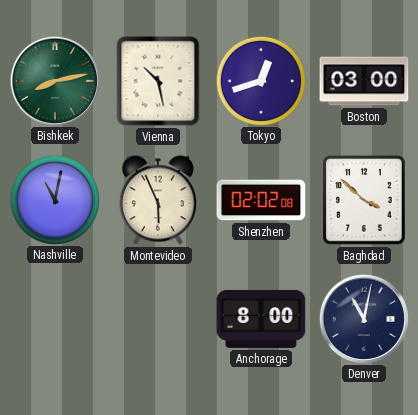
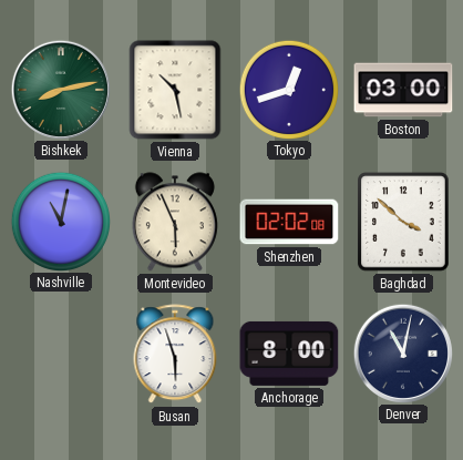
Busan: none -> 5:57 (175, 355)
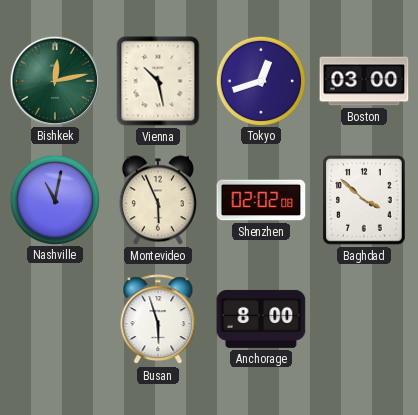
Bishkek: 8:13 -> 12:13 (54, 80)
Denver: 11:02 -> none (402, 352)
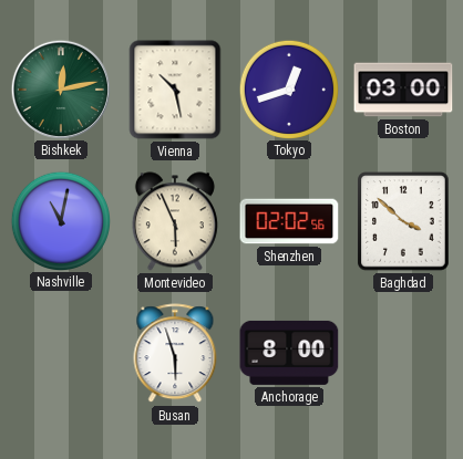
Shenzhen: 02:02:08 -> 02:02:56 (289, 221)
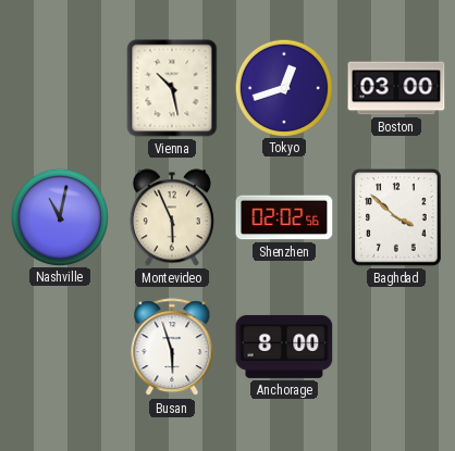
Bishkek: 12:13 -> none (60, 88)
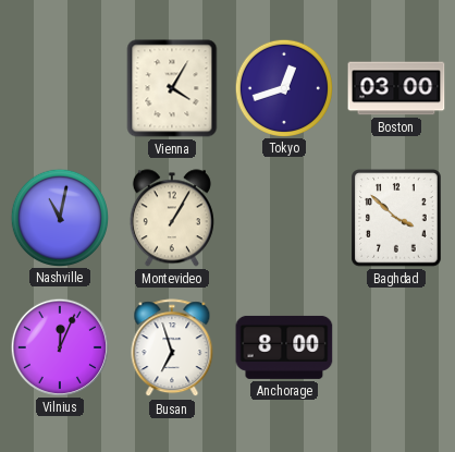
Vienna: 10:28 -> 4:05 (172, 88)
Montevideo: 5:56 -> 1:05 (172, 218)
Shenzhen: 02:02 -> none (284, 217)
Vilnius: none -> 12:04 (59, 346)
Busan: 5:57 -> 6:57 (172, 349)
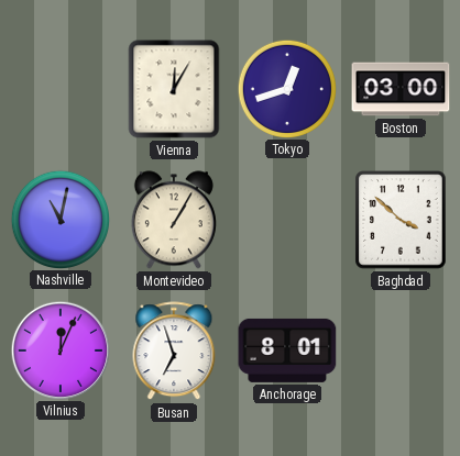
Vienna: 4:05 -> 12:05 (174, 89)
Anchorage: 8:00 -> 8:01 (287, 351)
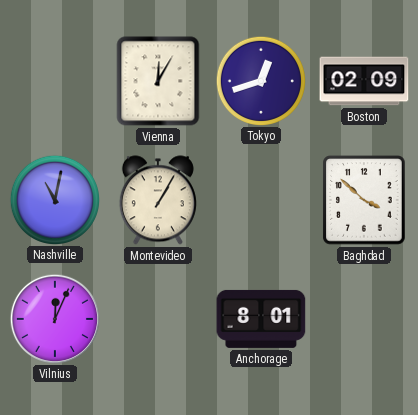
Boston: 03:00 -> 02:09 (364, 81)
Busan: 6:57 -> none (174, 352)
